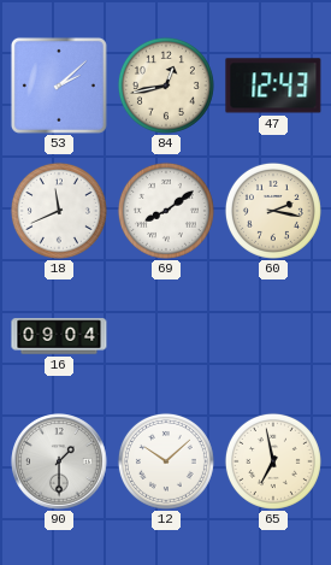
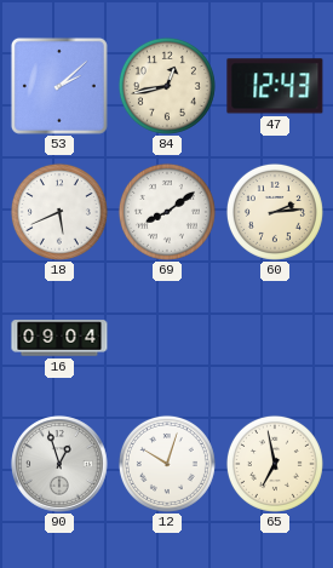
18: 11:41 -> 5:41 (59, 212)
60: 2:17 -> 2:14 (275, 212)
90: 1:30 -> 12:57 (59, 464)
12: 10:08 -> 10:03 (167, 464)
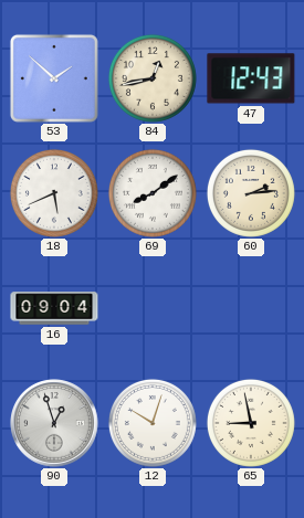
53: 2:08 -> 1:52 (54, 78)
65: 6:58 -> 8:58 (251, 423)
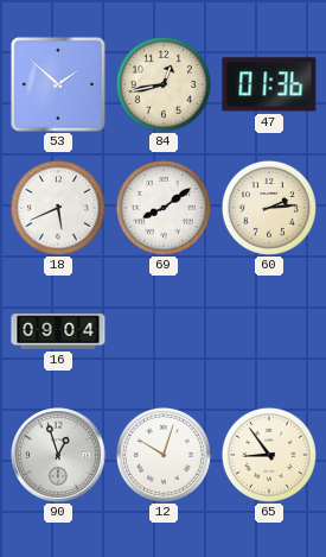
47: 12:43 -> 01:36 (269, 84)
65: 8:58 -> 8:54 (269, 455)
